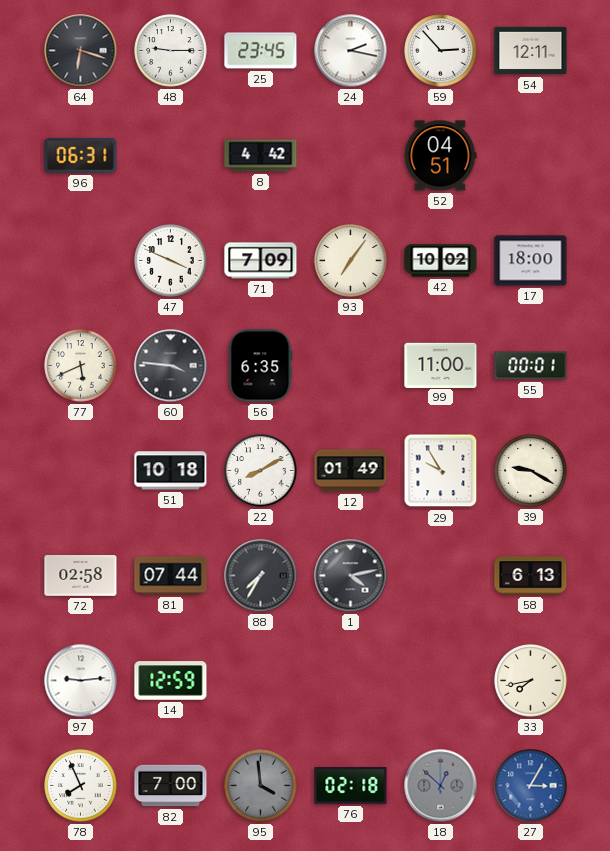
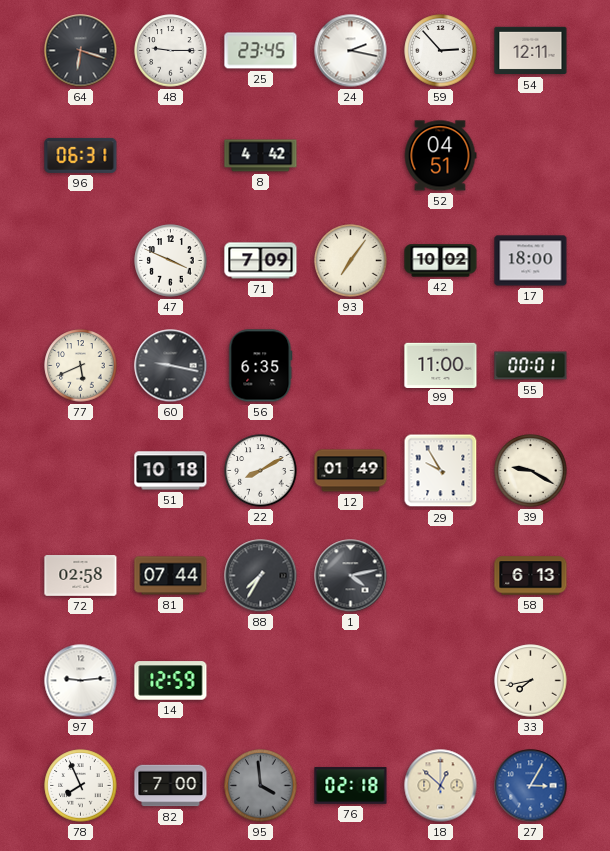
60: 3:46 -> 9:17 (171, 366)
18 dial: grey -> cream (441, 786)
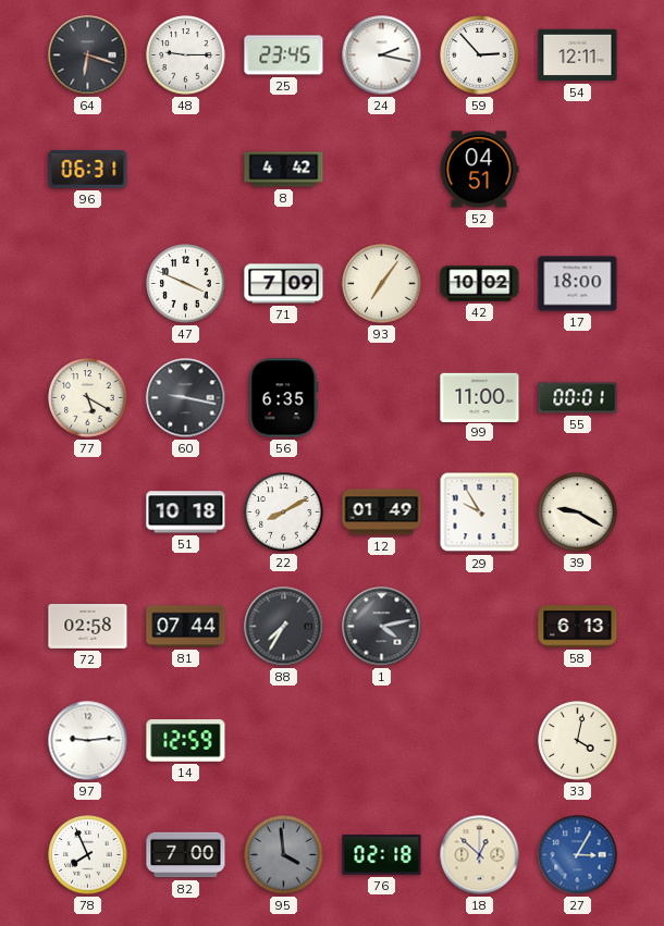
77: 5:41 -> 5:20 (88, 398)
33: 7:43 -> 4:02 (578, 741)
